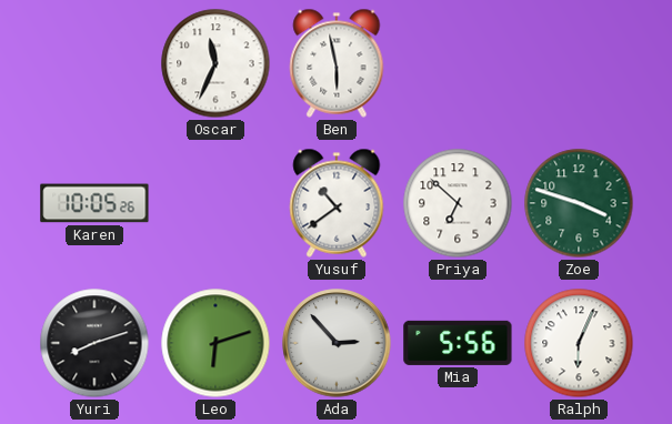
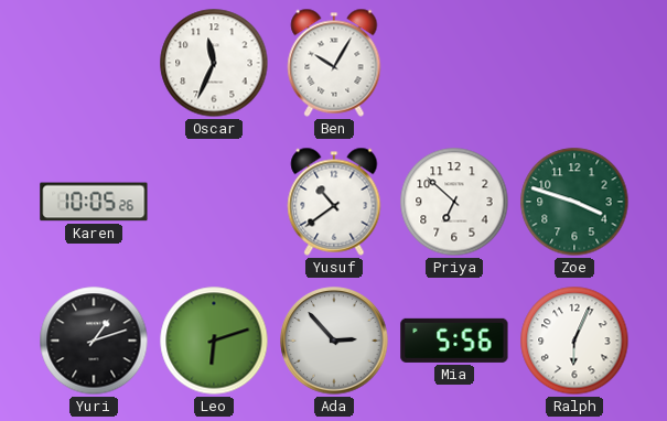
Ben: 5:58 -> 10:05 (334, 63)
Yuri: 8:12 -> 1:12 (94, 341)
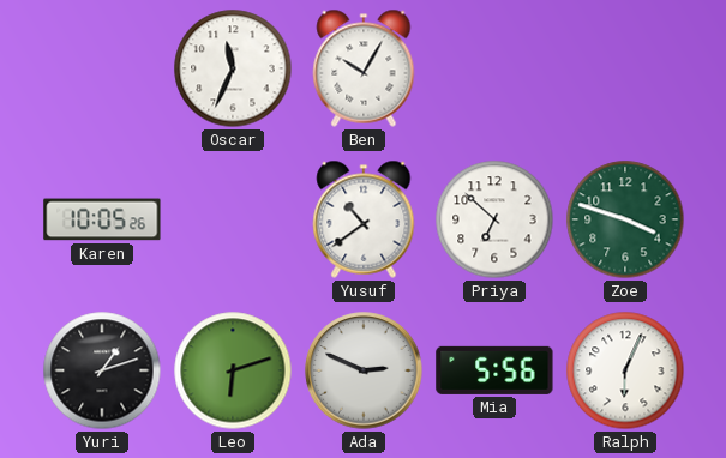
Ada: 2:53 -> 2:49 (364, 370)
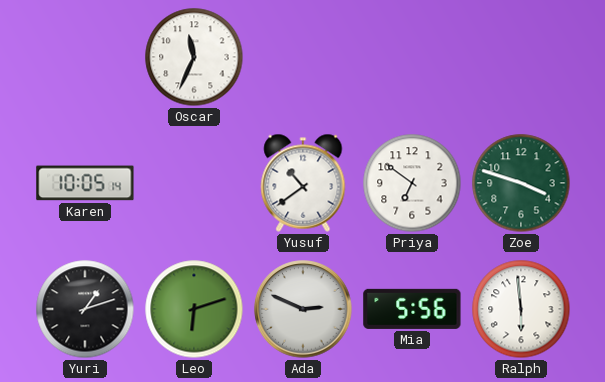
Ben: 10:05 -> none (364, 68)
Karen: 10:05:26 -> 10:05:14 (85, 183)
Priya: 6:52 -> 6:51 (412, 183)
Ralph: 6:04 -> 5:59 (521, 309)
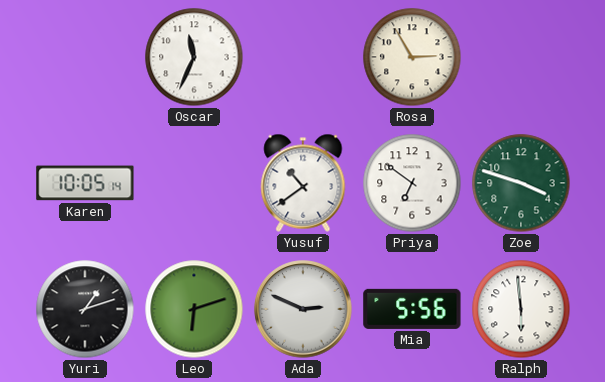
Rosa: none -> 2:55 (412, 57)
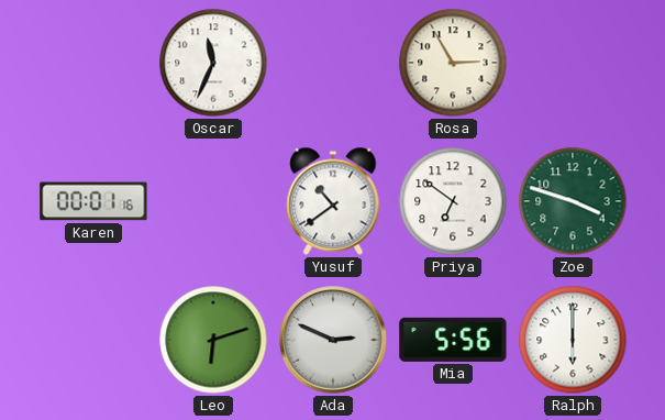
Karen: 10:05 -> 00:01 (93, 201)
Yuri: 1:12 -> none (85, 309)
Ralph: 5:59 -> 6:00 (573, 340)
